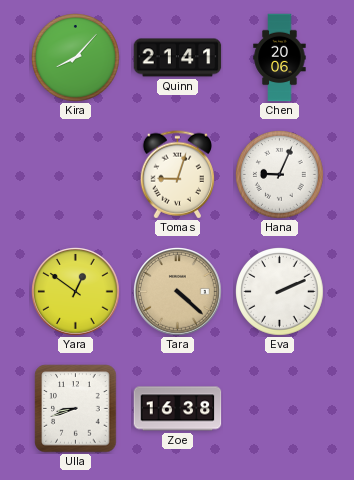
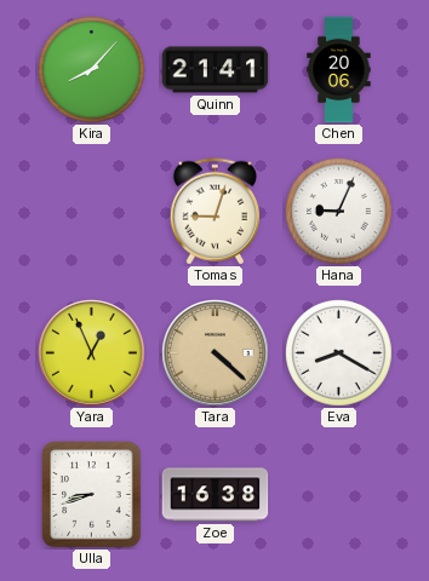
Yara: 12:51 -> 12:56 (92, 353)
Eva: 2:11 -> 8:20 (339, 353)
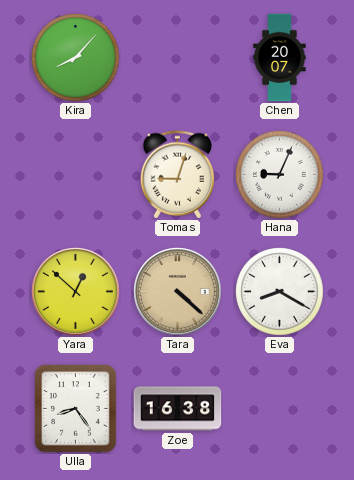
Quinn: 21:41 -> none (216, 70)
Chen: 20:06 -> 20:07 (280, 58)
Yara: 12:56 -> 12:52 (76, 292)
Ulla: 8:42 -> 8:24 (76, 409)
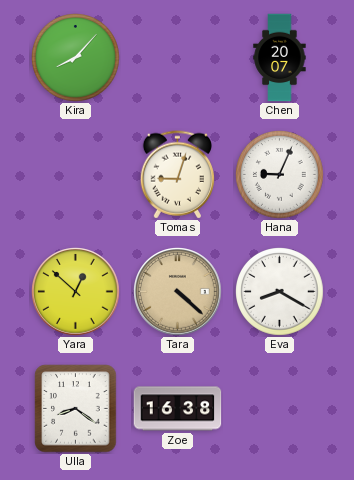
Ulla: 8:24 -> 8:21 (76, 409)
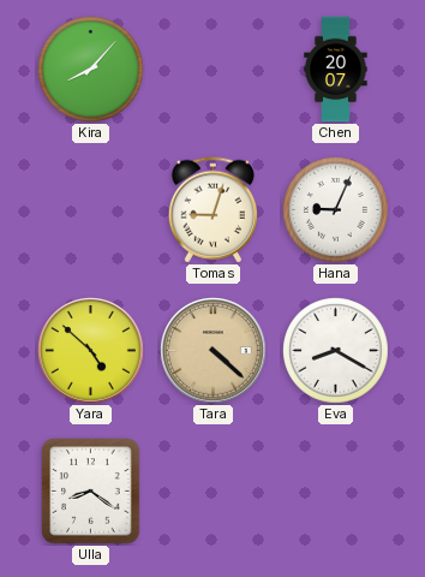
Yara: 12:52 -> 4:52 (91, 351)
Zoe: 16:38 -> none (178, 409)
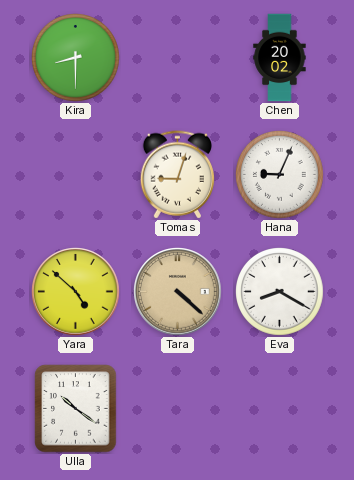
Kira: 8:07 -> 8:30 (76, 58)
Chen: 20:07 -> 20:02 (280, 58)
Ulla: 8:21 -> 10:21 (76, 409)
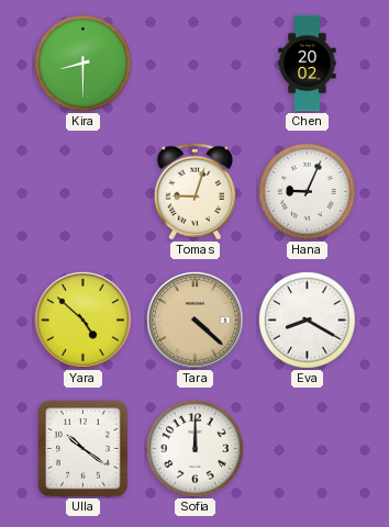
Sofia: none -> 12:00 (196, 449)
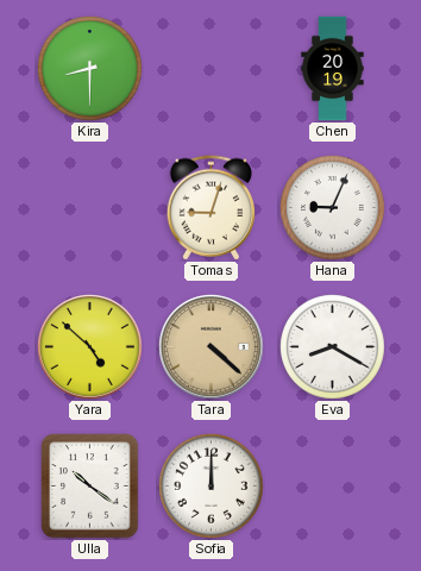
Chen: 20:02 -> 20:19 (333, 69)
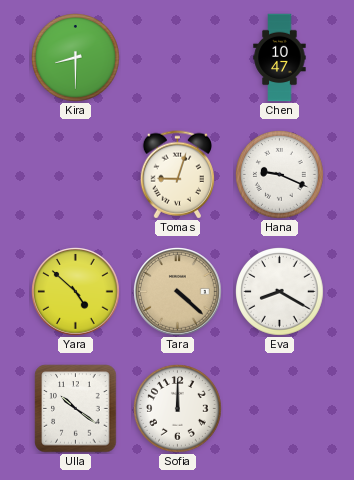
Chen: 20:19 -> 10:47 (280, 58)
Hana: 9:04 -> 9:19 (280, 175)
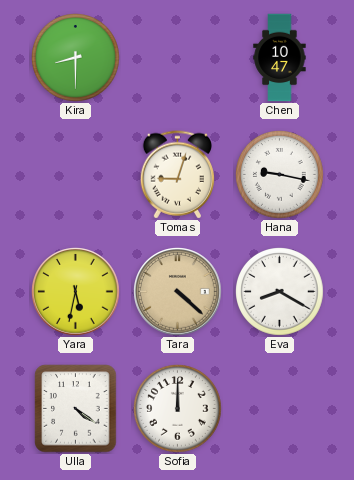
Hana: 9:19 -> 9:17 (280, 175)
Yara: 4:52 -> 5:32 (76, 292)
Ulla: 10:21 -> 4:21 (76, 409)
